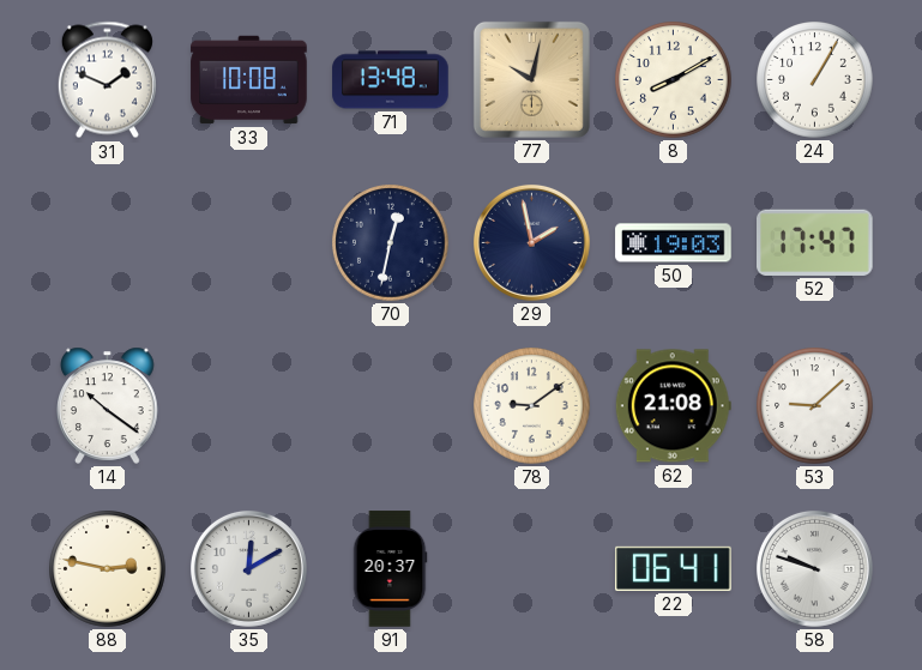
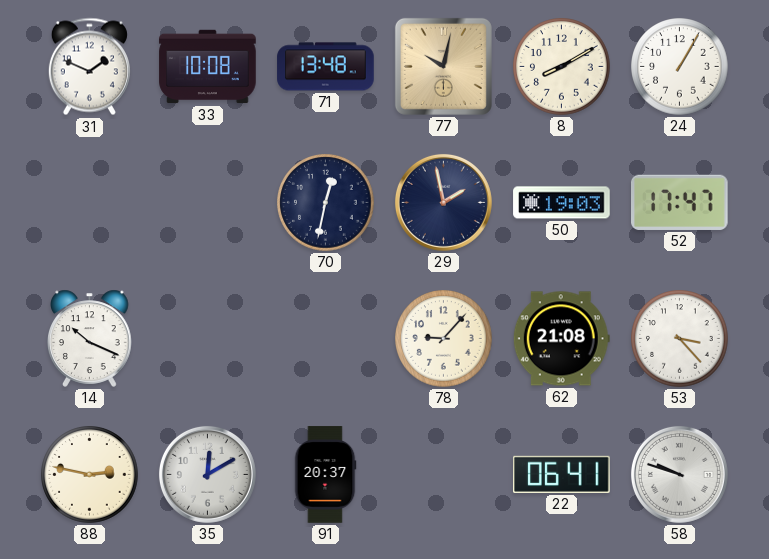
14: 10:21 -> 10:19 (90, 338)
78: 9:09 -> 9:07 (444, 339)
53: 9:08 -> 3:23 (680, 339)
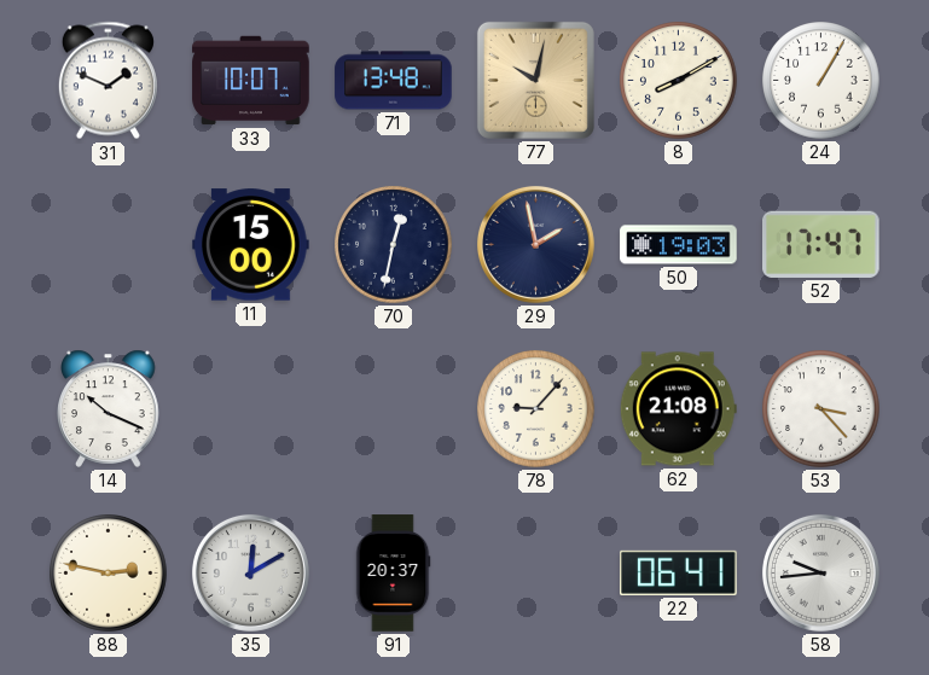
33: 10:08 -> 10:07 (251, 81)
11: none -> 15:00 (251, 245)
58: 9:48 -> 9:44 (820, 572)
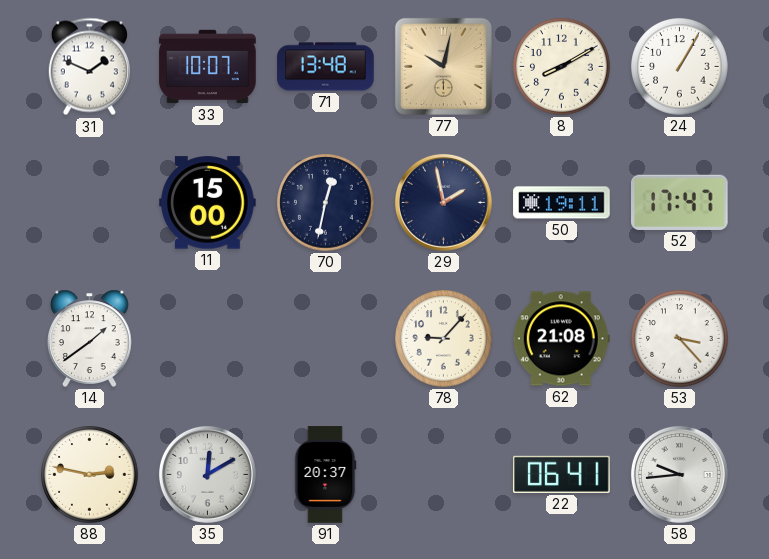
50: 19:03 -> 19:11 (562, 203)
14: 10:19 -> 1:39 (90, 338)
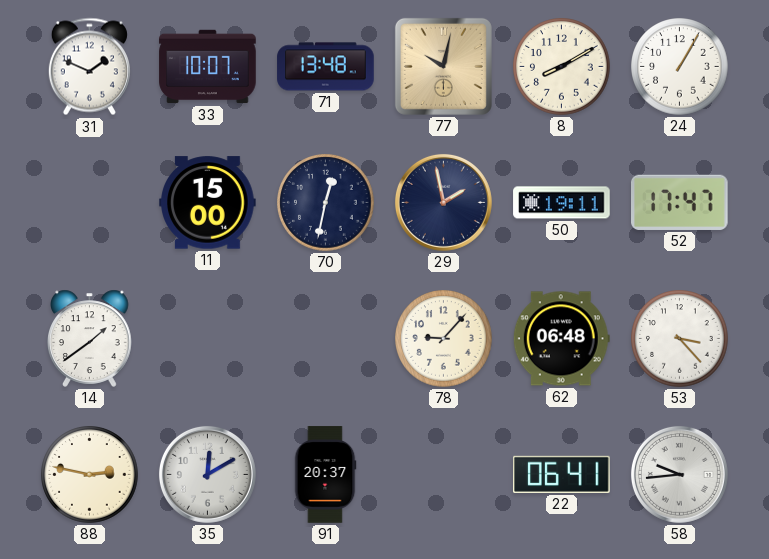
62: 21:08 -> 06:48 (561, 339)
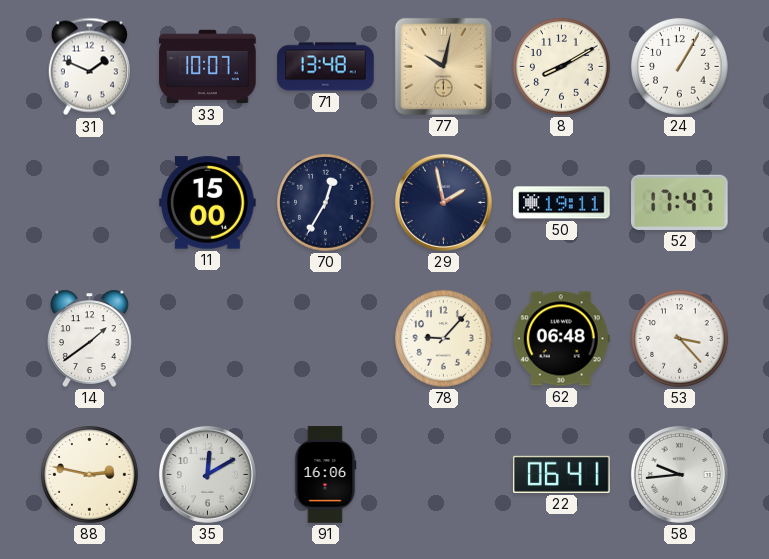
70: 12:32 -> 12:35 (326, 203)
91: 20:37 -> 16:06 (325, 475)
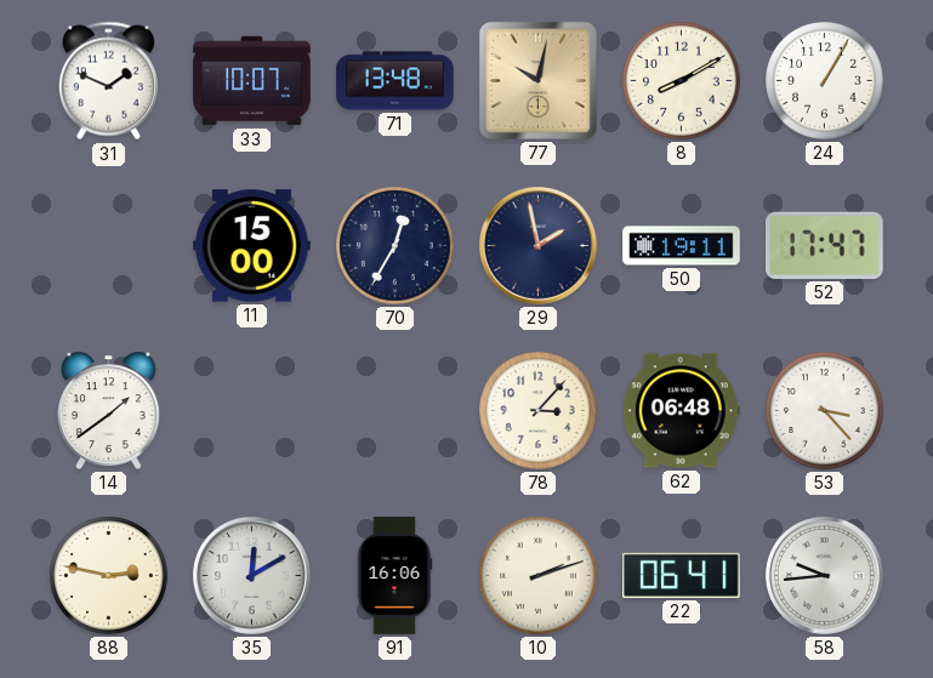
78: 9:07 -> 3:07 (539, 411)
10: none -> 2:12 (539, 576)
